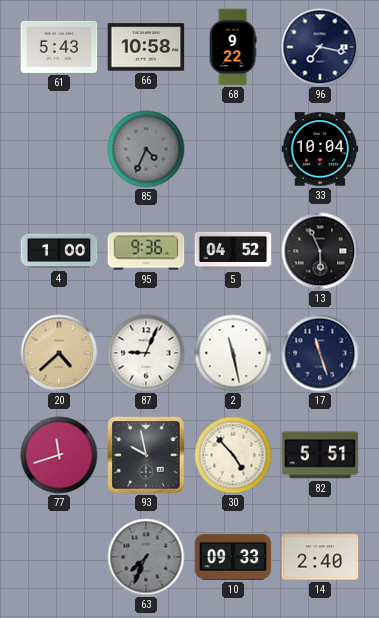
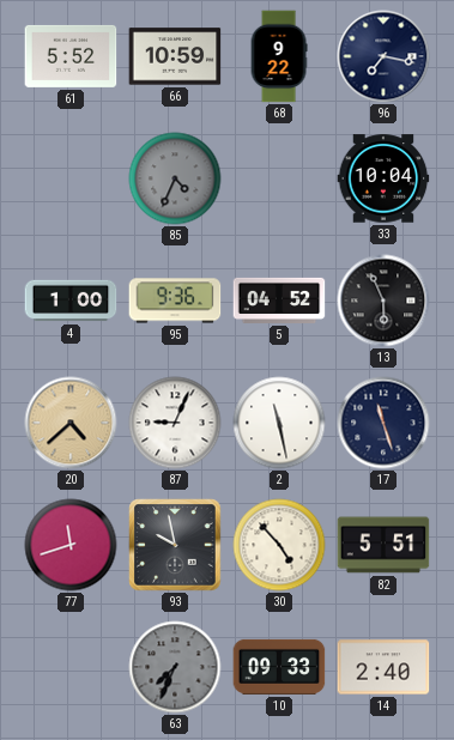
61: 5:43 -> 5:52 (71, 56)
66: 10:58 -> 10:59 (175, 56)
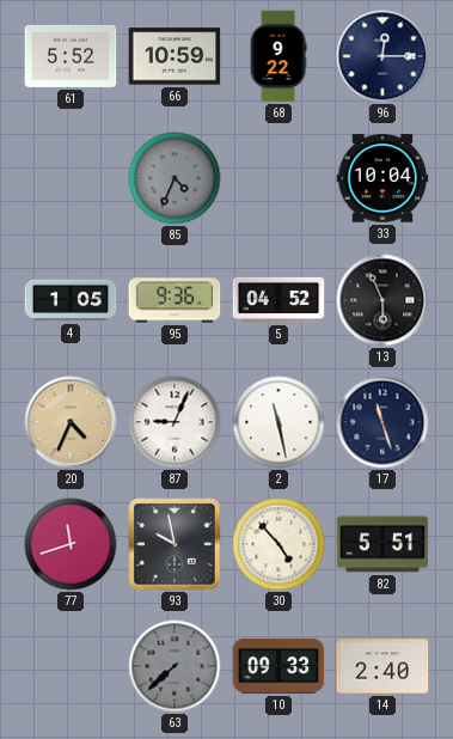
96: 7:17 -> 12:15 (382, 56)
4: 1:00 -> 1:05 (71, 300)
20: 4:38 -> 4:34 (71, 422)
63: 7:34 -> 7:38 (175, 666)
